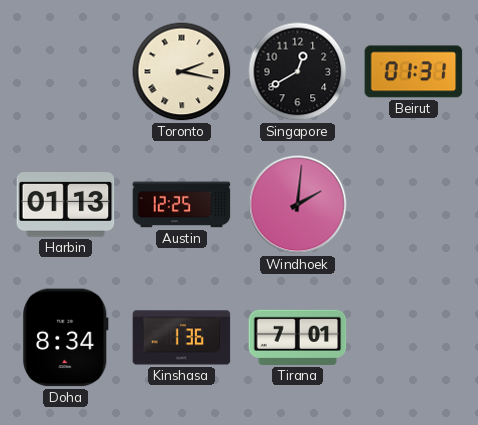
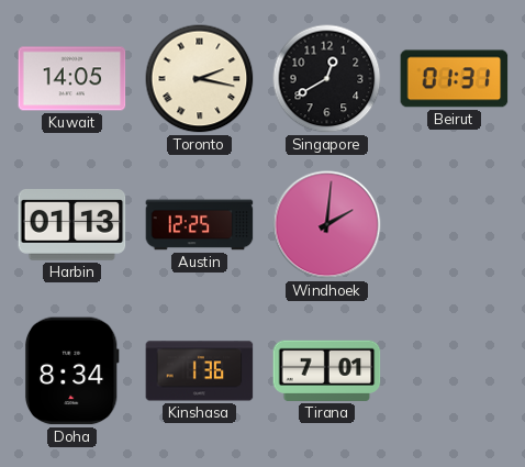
Kuwait: none -> 14:05 (72, 79)
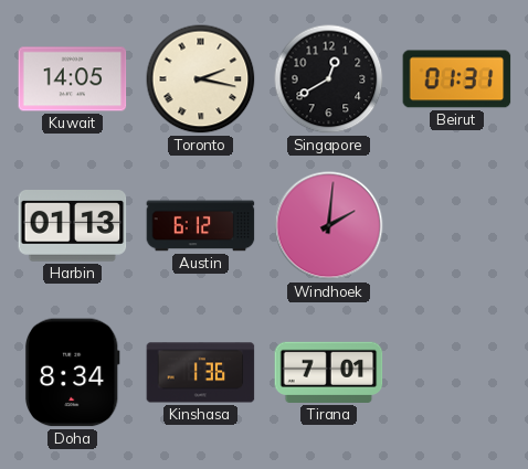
Austin: 12:25 -> 6:12 (201, 226)
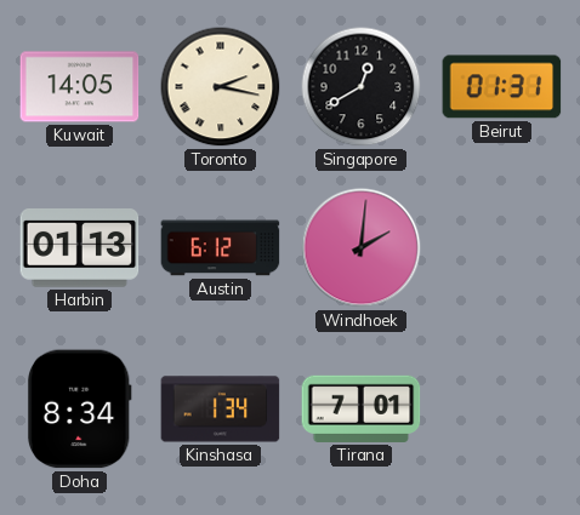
Kinshasa: 1:36 -> 1:34 (221, 410)
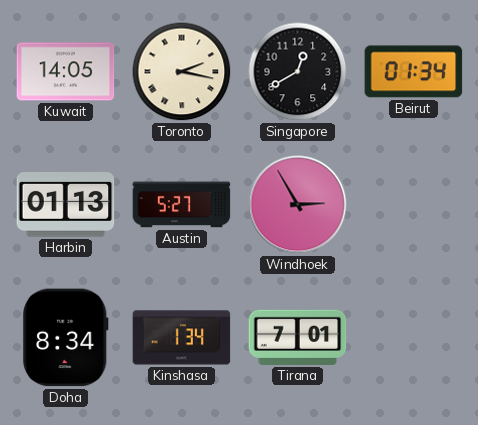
Beirut: 01:31 -> 01:34 (414, 72)
Austin: 6:12 -> 5:27 (182, 205)
Windhoek: 2:01 -> 2:55 (298, 205)
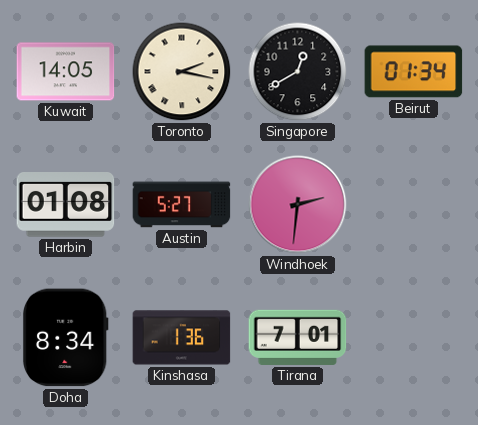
Harbin: 01:13 -> 01:08 (66, 205)
Windhoek: 2:55 -> 2:31 (298, 205)
Kinshasa: 1:34 -> 1:36 (182, 338)
